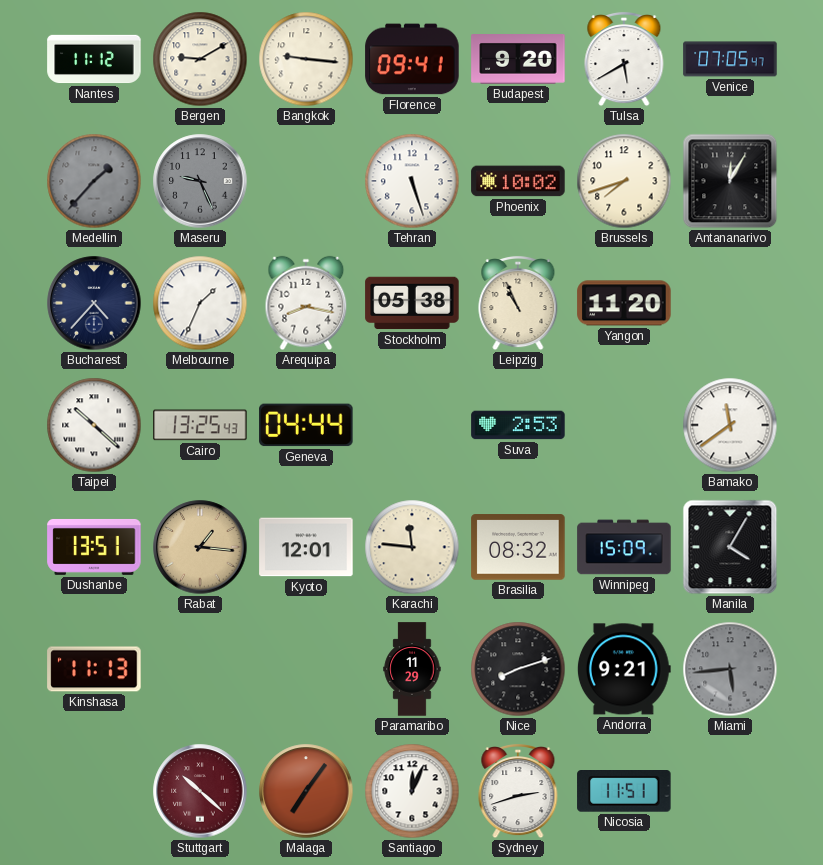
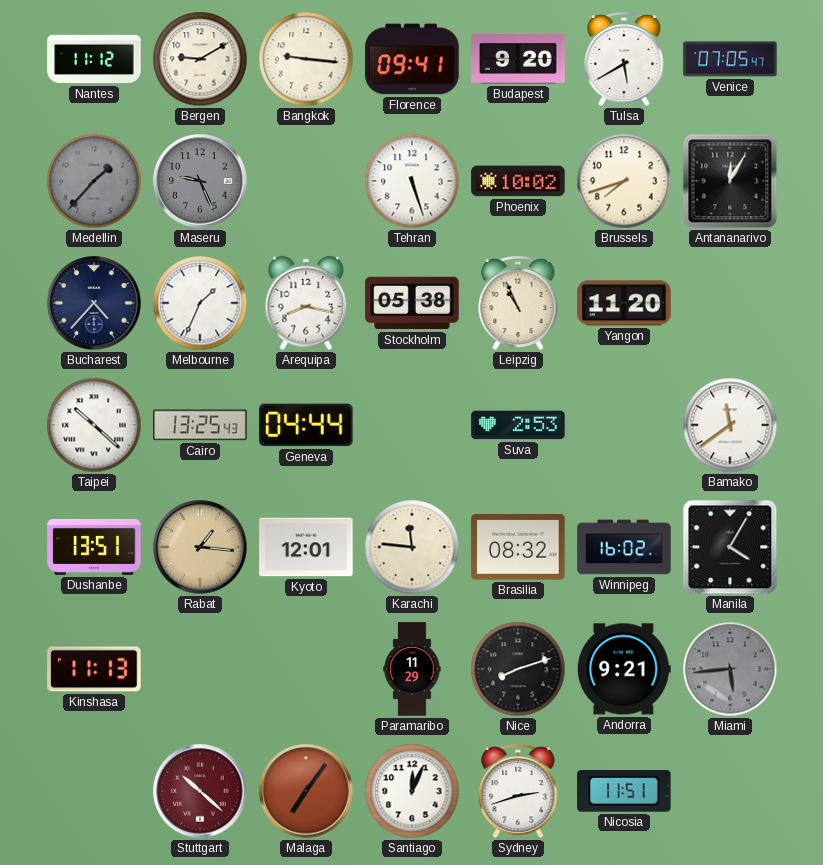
Winnipeg: 15:09 -> 16:02 (624, 547)
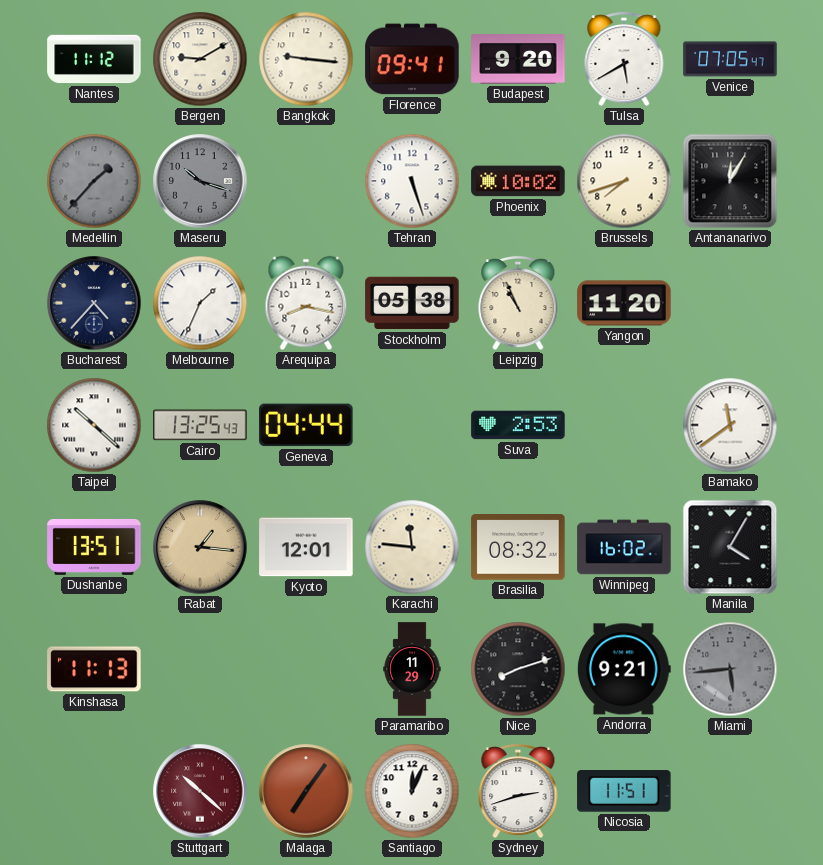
Maseru: 9:26 -> 10:18 (200, 181)
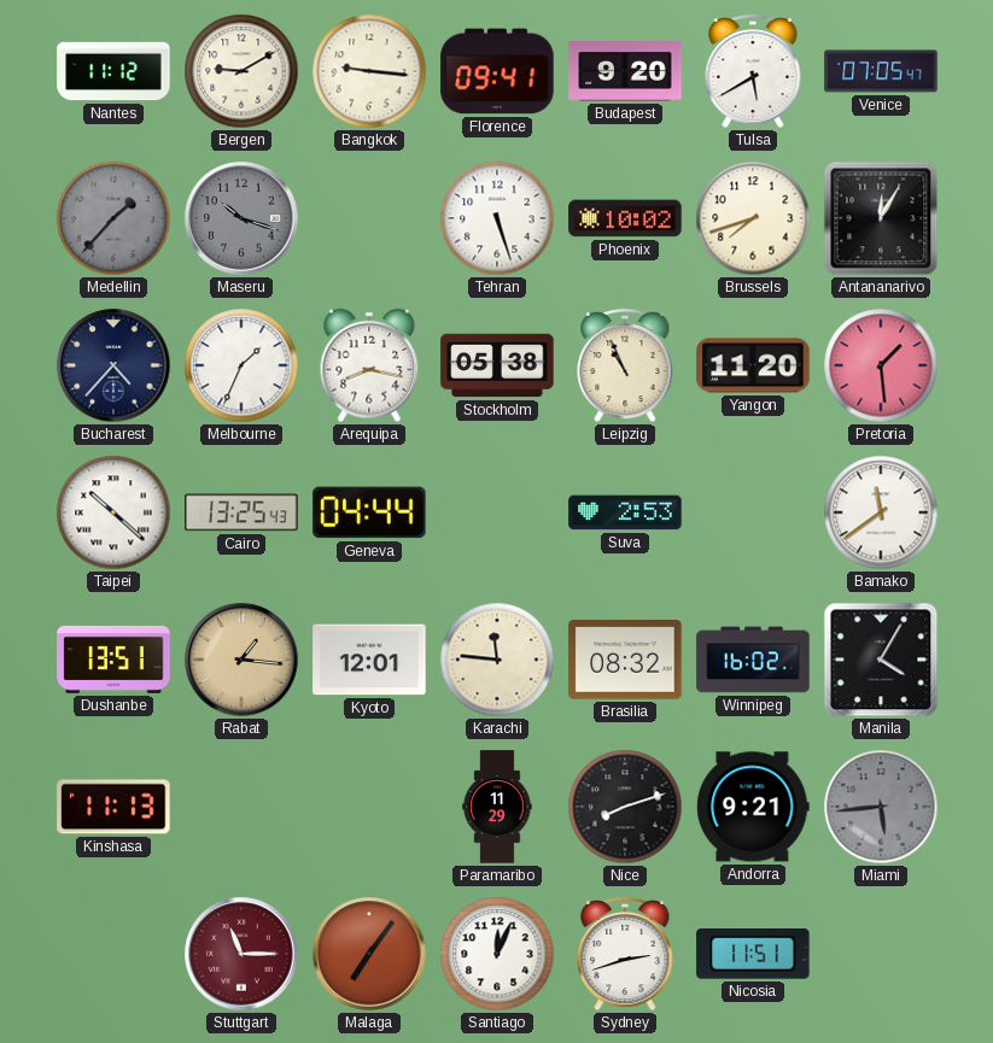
Pretoria: none -> 1:29 (881, 365)
Stuttgart: 10:22 -> 11:15 (241, 954)
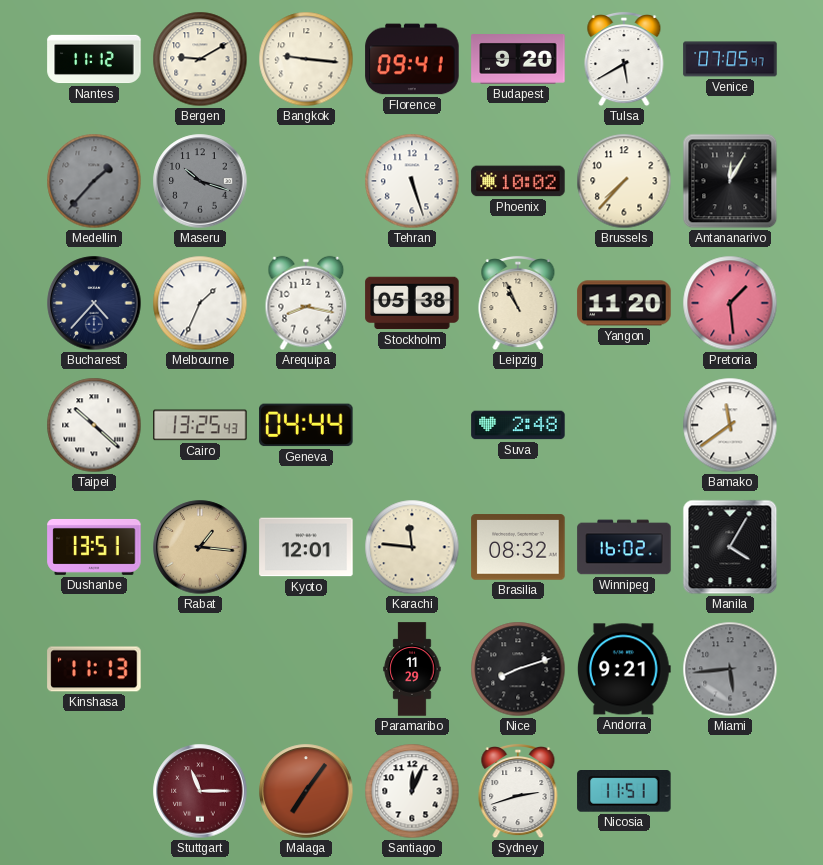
Brussels: 7:42 -> 7:37 (624, 181)
Suva: 2:53 -> 2:48 (518, 425)
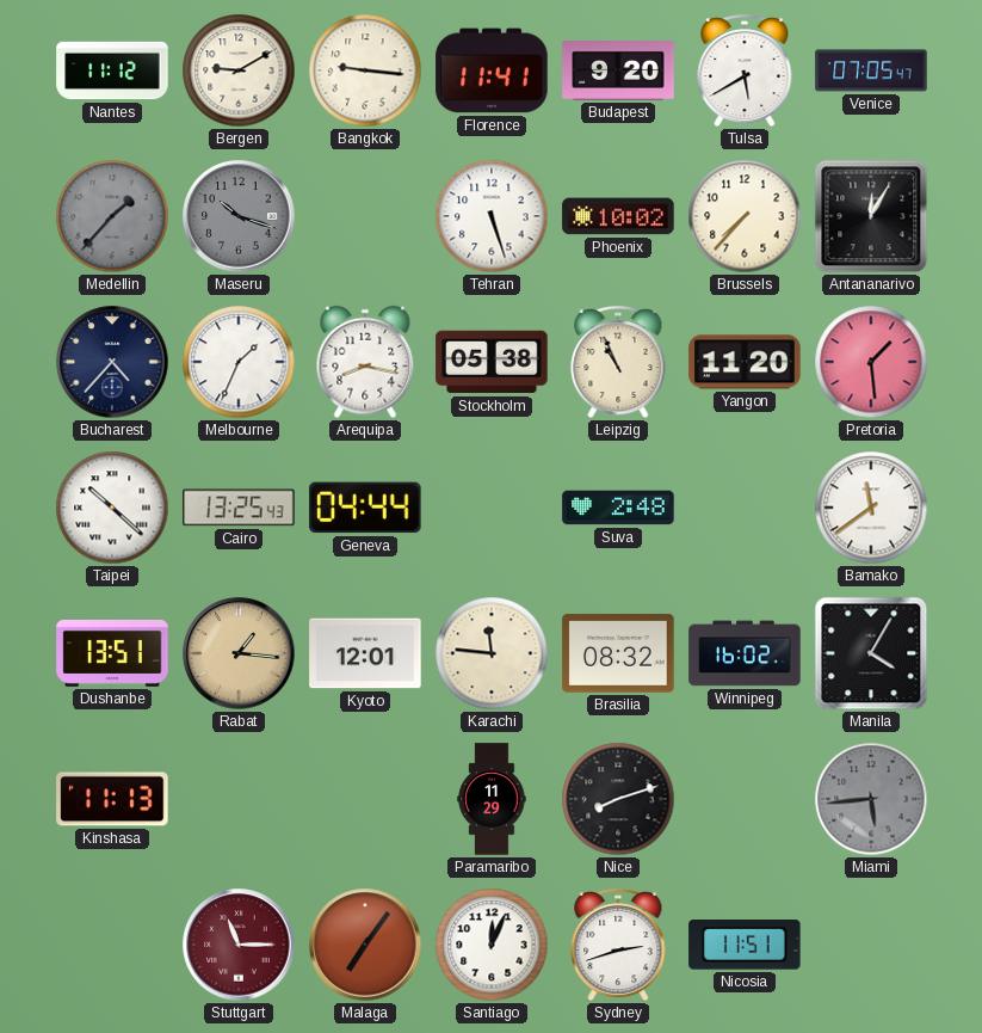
Florence: 09:41 -> 11:41 (492, 70)
Andorra: 9:21 -> none (624, 669)
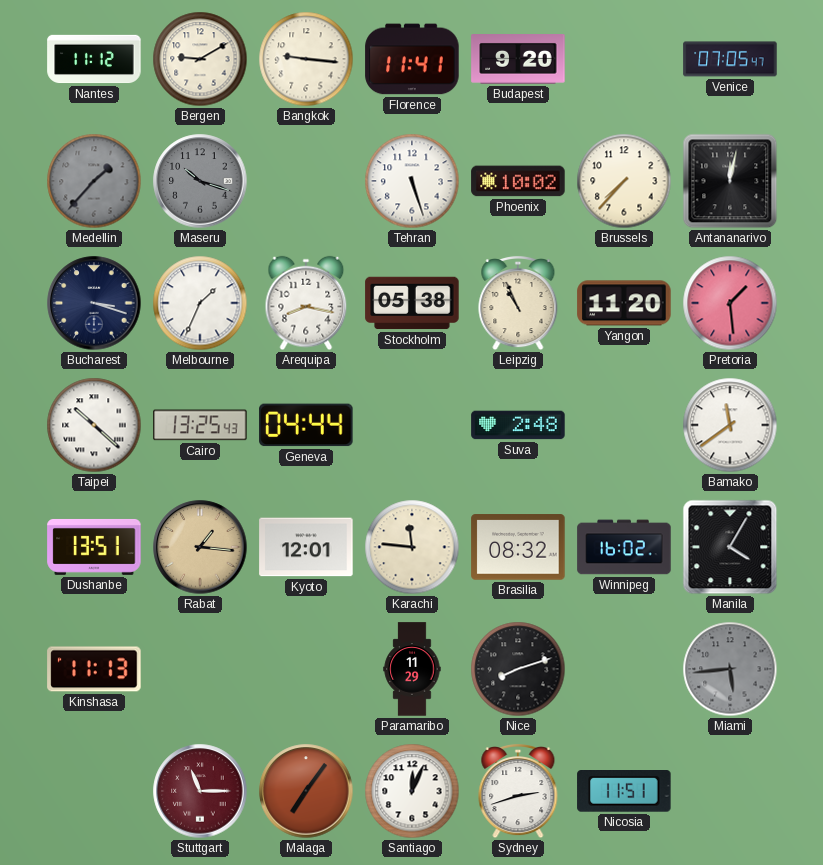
Tulsa: 5:40 -> none (745, 70)
Antananarivo: 12:05 -> 12:02 (730, 181)
Bucharest: 4:37 -> 3:18 (94, 303)
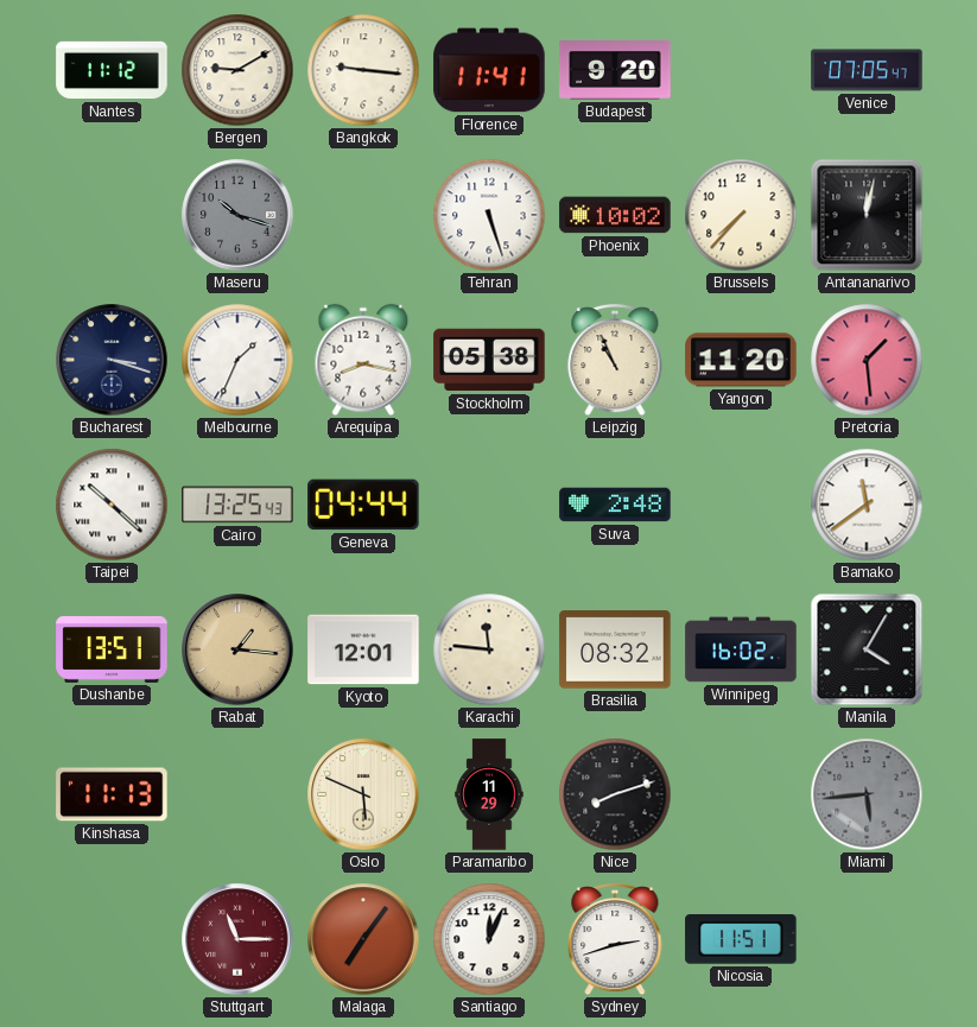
Medellin: 1:37 -> none (94, 181)
Oslo: none -> 5:49 (363, 794)
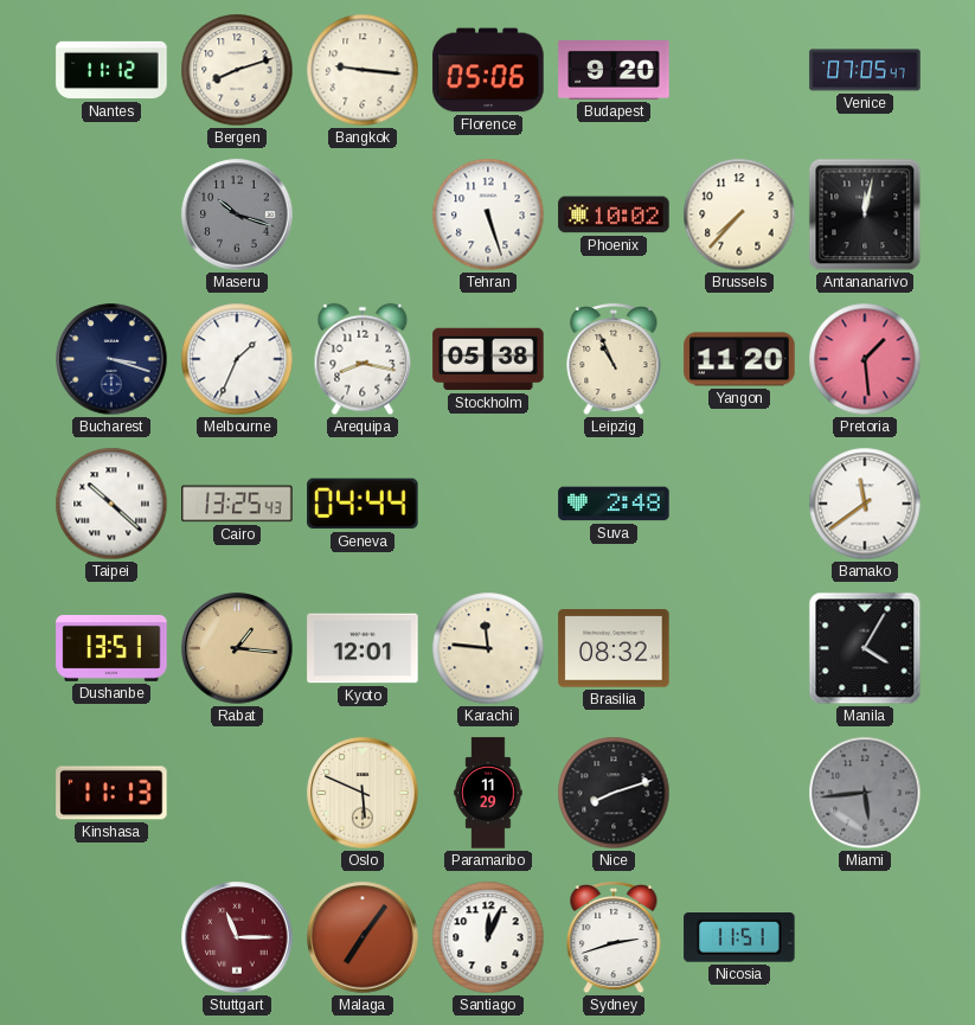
Bergen: 9:10 -> 8:12 (237, 70)
Florence: 11:41 -> 05:06 (488, 70)
Winnipeg: 16:02 -> none (741, 649)
